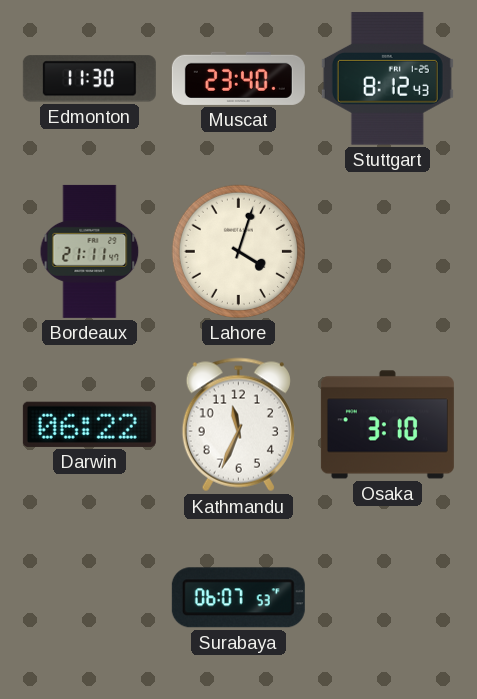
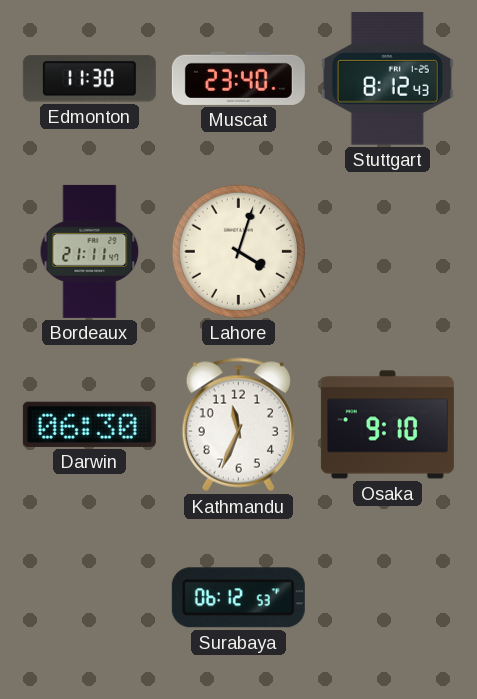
Darwin: 06:22 -> 06:30 (89, 424)
Osaka: 3:10 -> 9:10 (387, 425)
Surabaya: 06:07 -> 06:12 (238, 598)
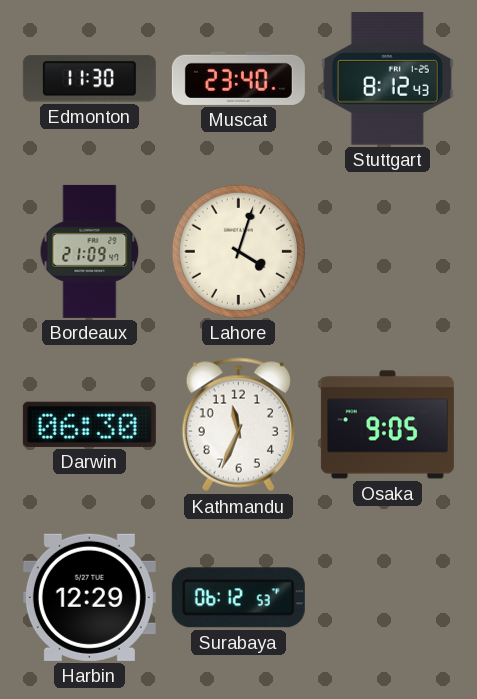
Bordeaux: 21:11 -> 21:09 (90, 251)
Osaka: 9:10 -> 9:05 (387, 425)
Harbin: none -> 12:29 (89, 597)
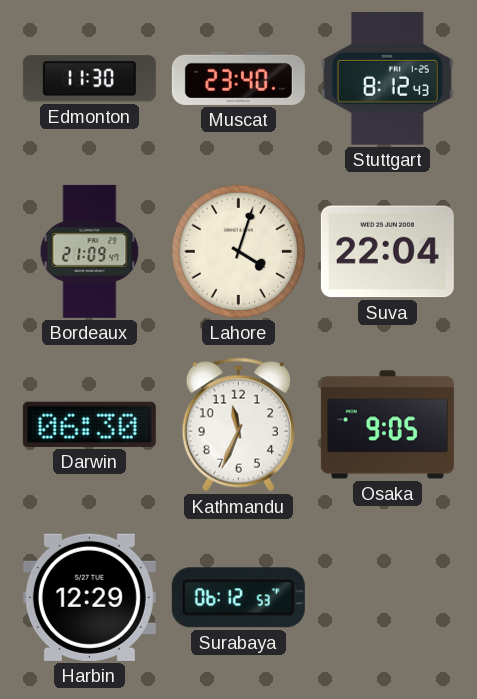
Suva: none -> 22:04 (387, 252)
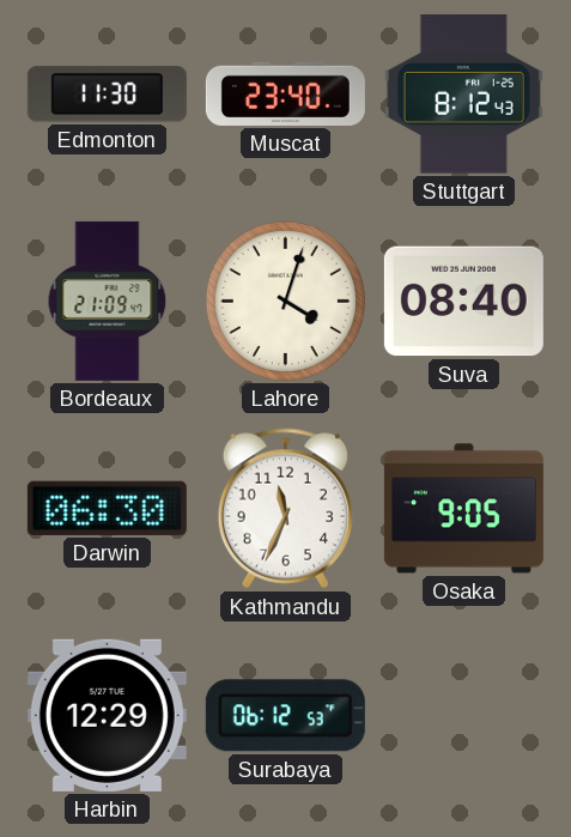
Suva: 22:04 -> 08:40 (463, 302)
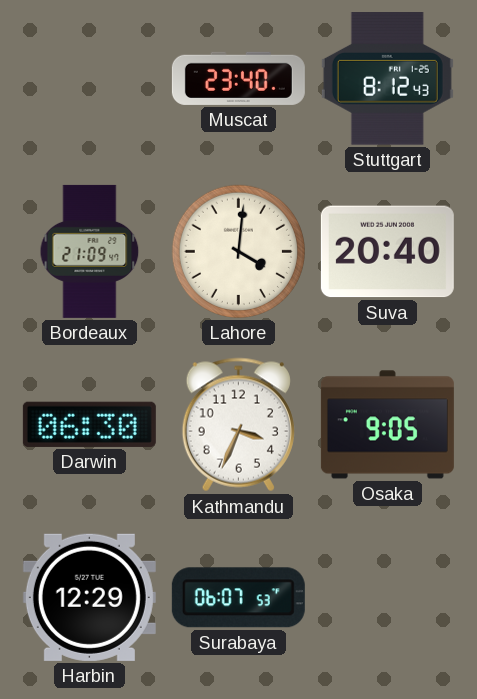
Edmonton: 11:30 -> none (107, 95)
Lahore: 4:03 -> 4:01 (238, 251)
Suva: 08:40 -> 20:40 (387, 252)
Kathmandu: 11:34 -> 3:34 (238, 425)
Surabaya: 06:12 -> 06:07 (238, 598)
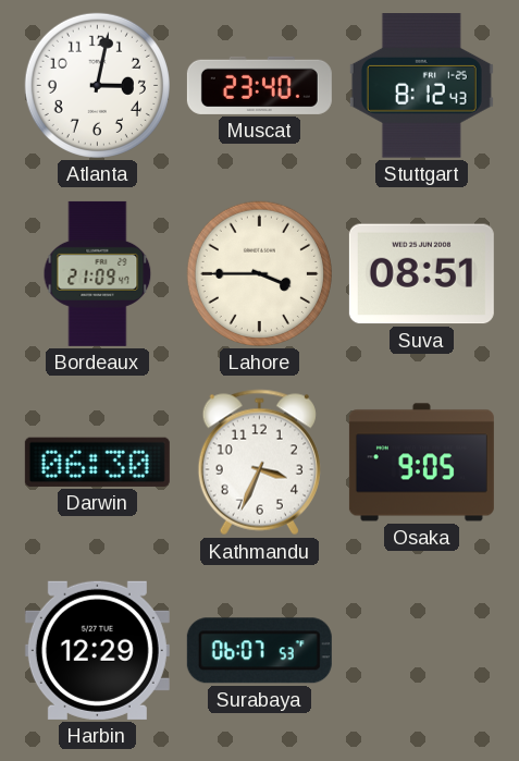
Atlanta: none -> 3:02 (97, 85)
Lahore: 4:01 -> 3:45 (259, 273)
Suva: 20:40 -> 08:51 (421, 274)
